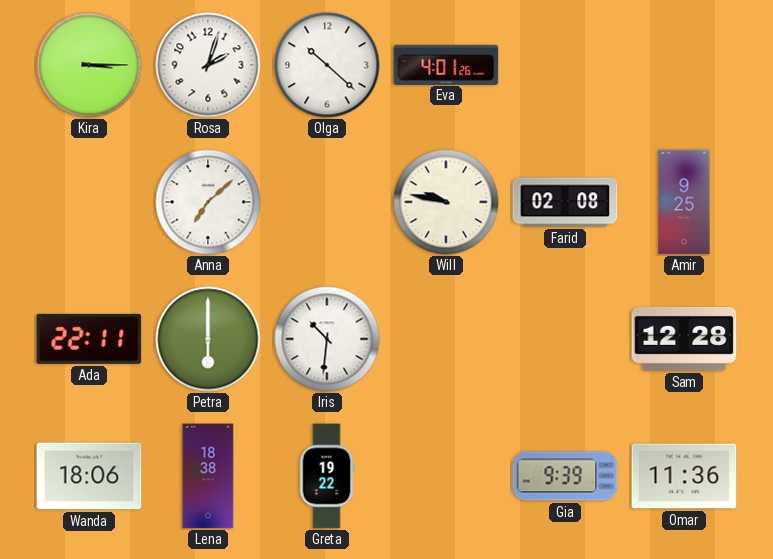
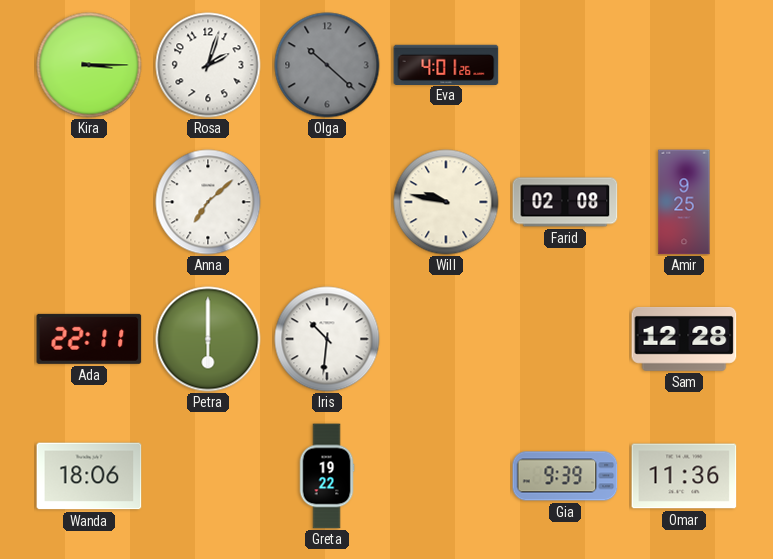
Olga dial: white -> grey (327, 65)
Lena: 18:38 -> none (208, 476)
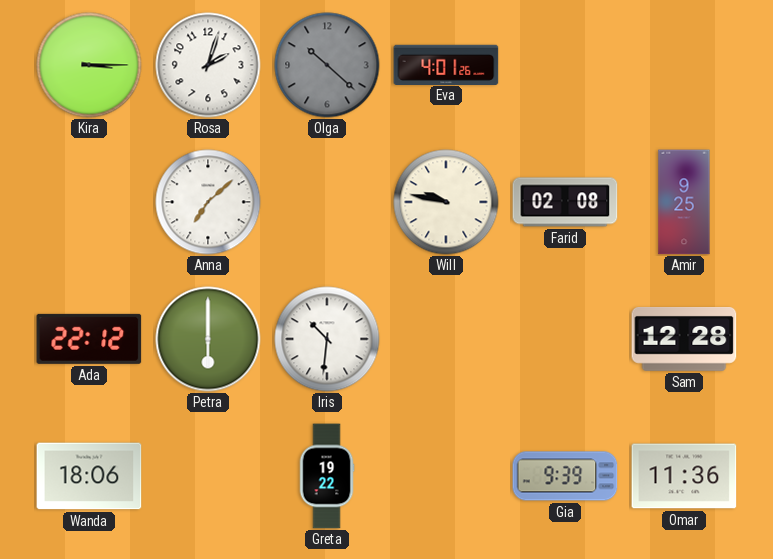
Ada: 22:11 -> 22:12 (89, 339)
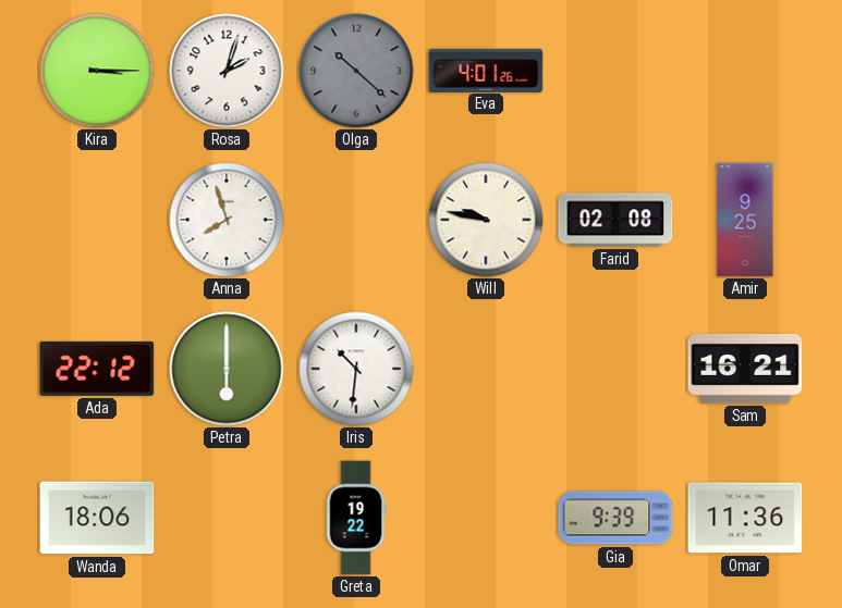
Anna: 7:08 -> 7:57 (227, 220)
Sam: 12:28 -> 16:21 (745, 369)
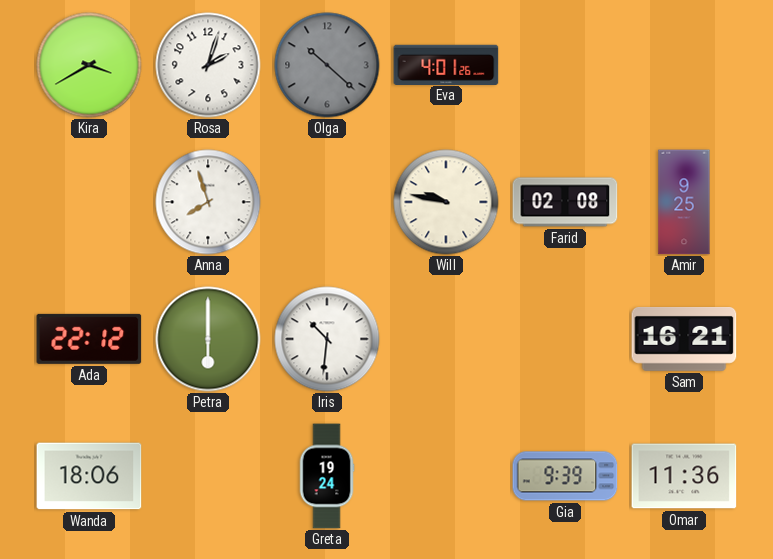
Kira: 3:15 -> 3:40 (89, 65)
Greta: 19:22 -> 19:24 (327, 476)
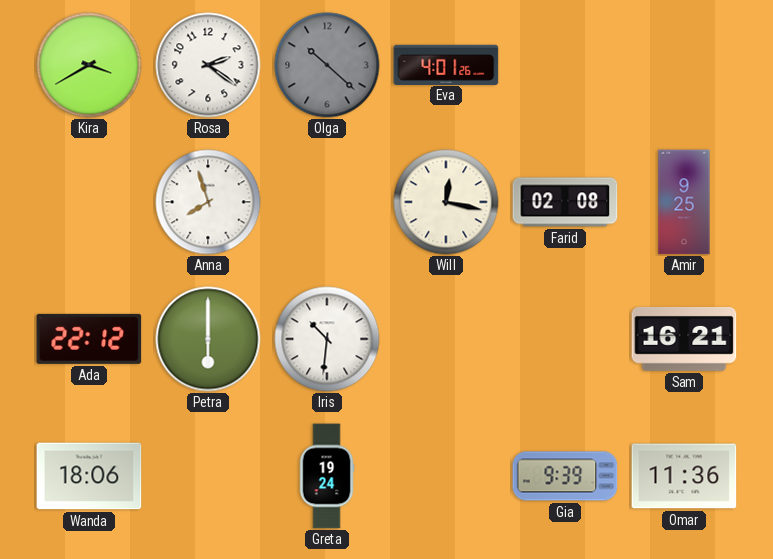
Rosa: 2:03 -> 2:21 (208, 65)
Will: 9:47 -> 12:17 (446, 202)
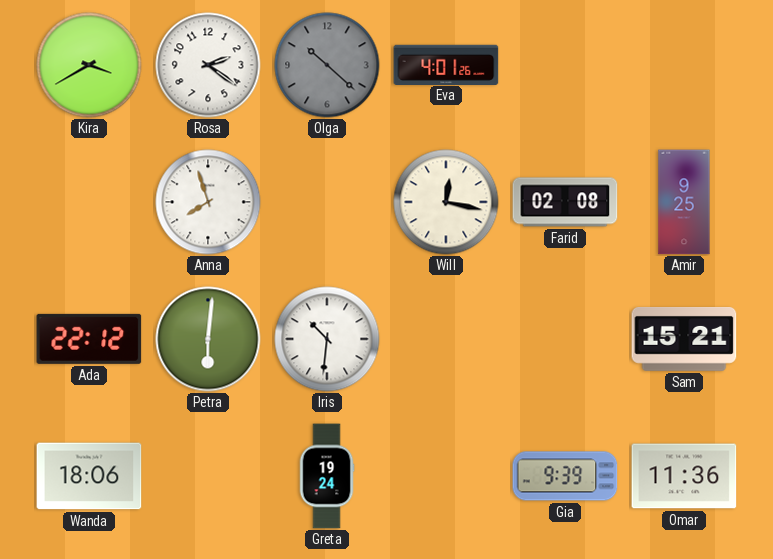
Petra: 6:00 -> 6:01 (208, 339)
Sam: 16:21 -> 15:21 (684, 339)
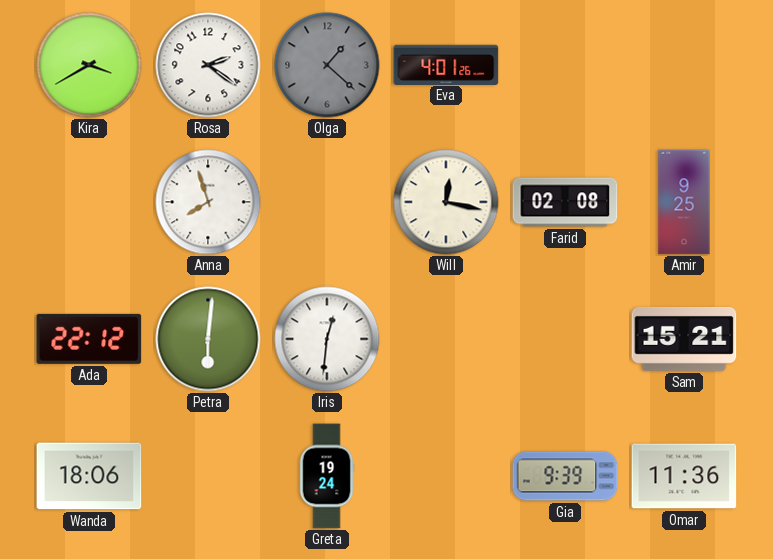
Olga: 10:22 -> 1:22 (327, 65)
Iris: 10:31 -> 12:31 (327, 339)
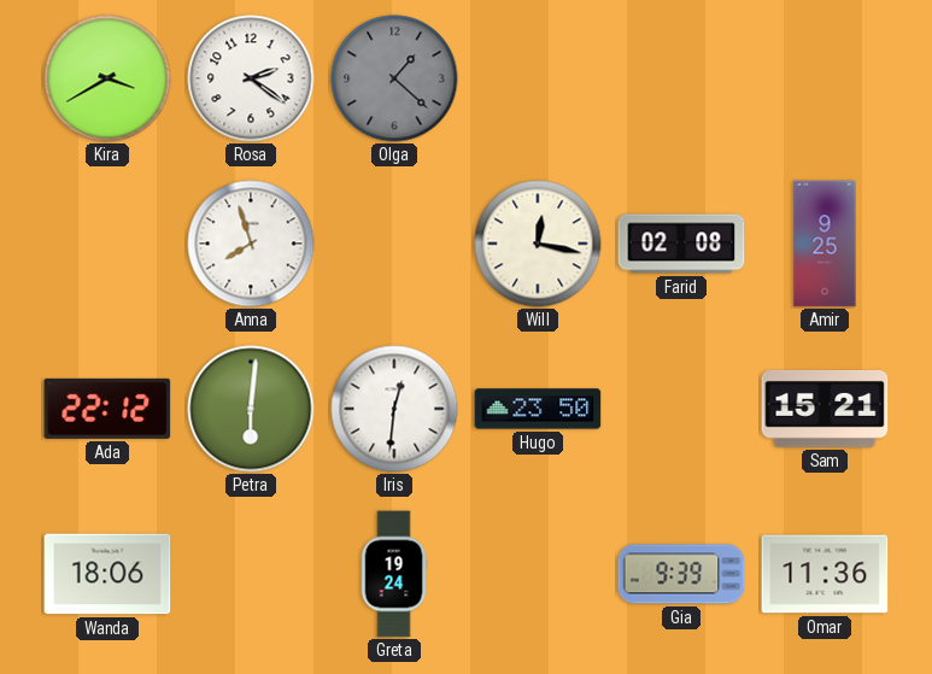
Eva: 4:01 -> none (446, 64)
Hugo: none -> 23:50 (538, 409)
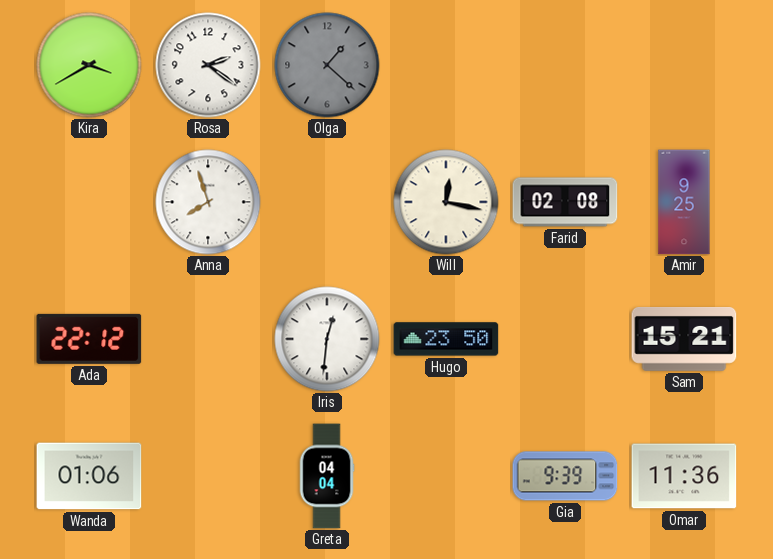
Petra: 6:01 -> none (251, 409)
Wanda: 18:06 -> 01:06 (89, 476)
Greta: 19:24 -> 04:04 (327, 476)
